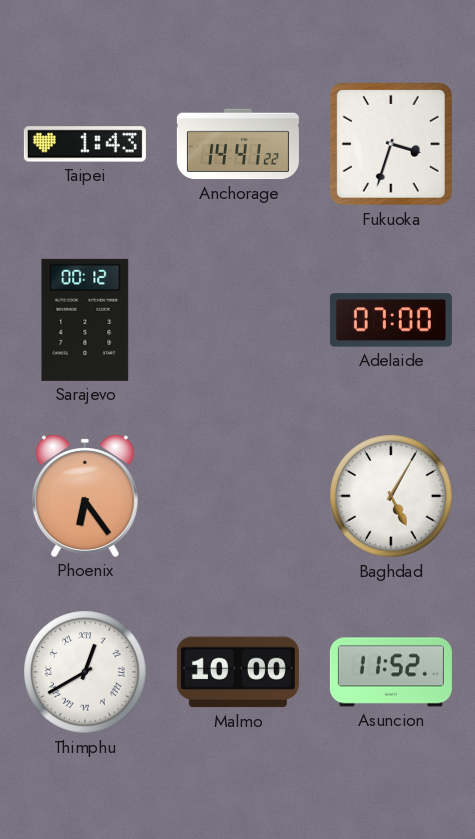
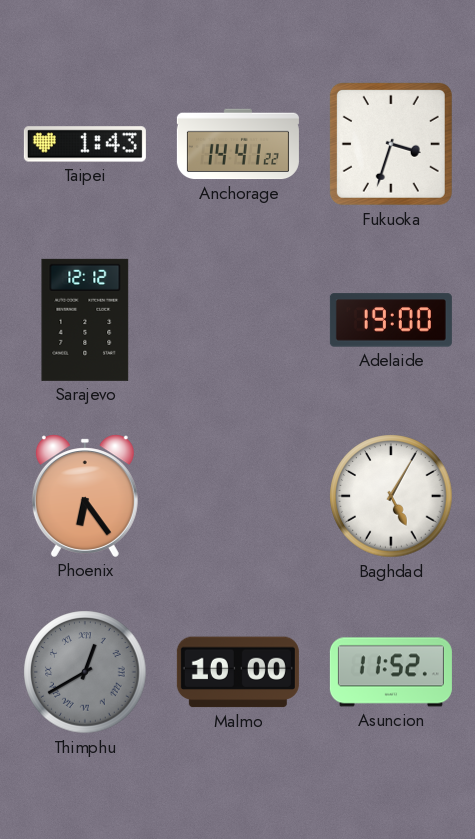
Sarajevo: 00:12 -> 12:12 (85, 320)
Adelaide: 07:00 -> 19:00 (391, 320)
Thimphu dial: white -> grey (85, 672)
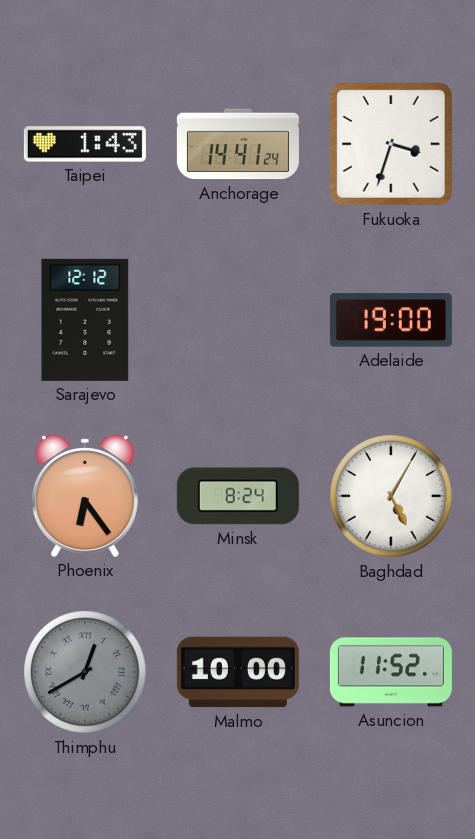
Anchorage: 14:41:22 -> 14:41:24 (238, 144)
Minsk: none -> 8:24 (238, 496)
